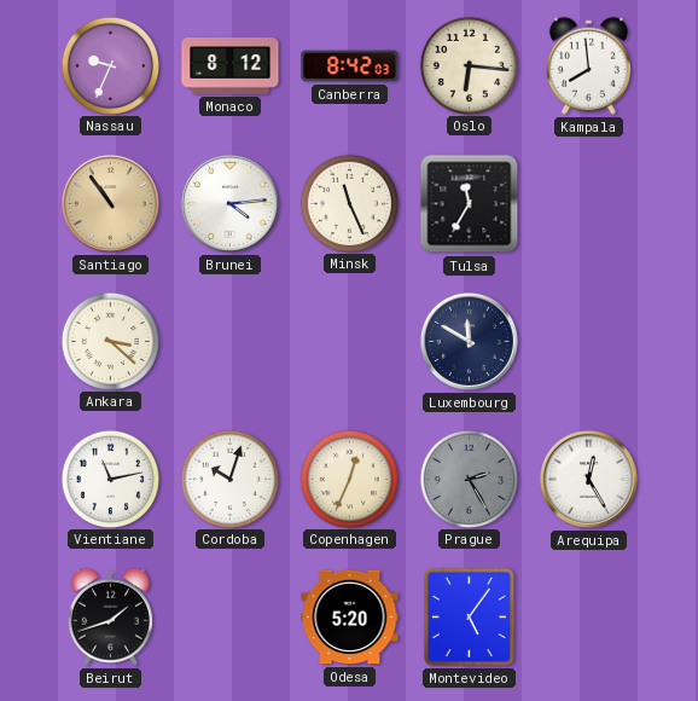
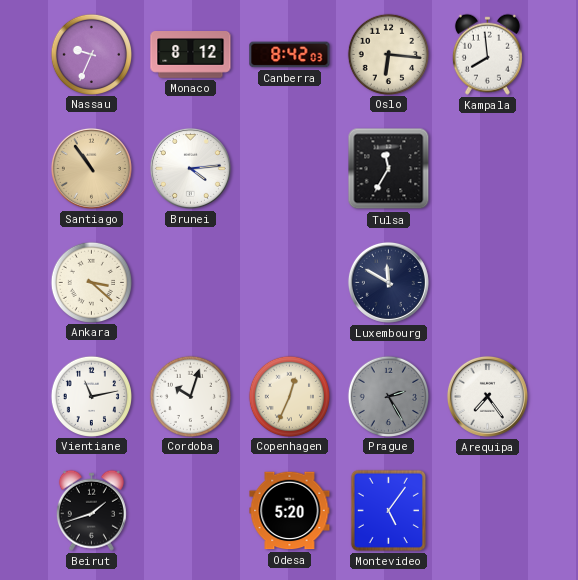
Minsk: 11:26 -> none (349, 203)
Arequipa: 12:25 -> 7:24 (487, 396)
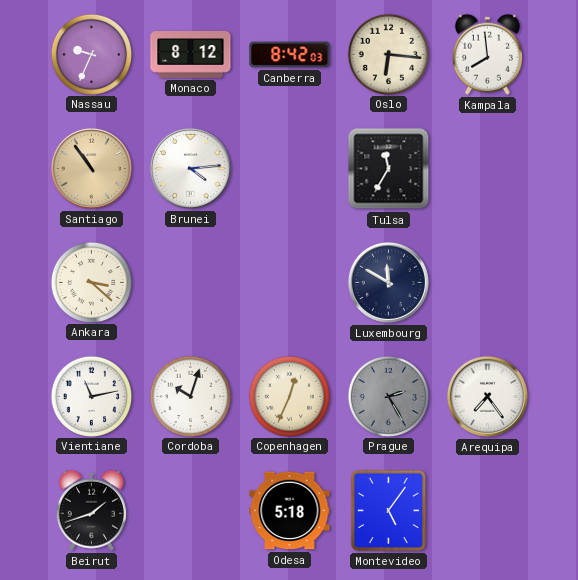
Odesa: 5:20 -> 5:18 (290, 511)
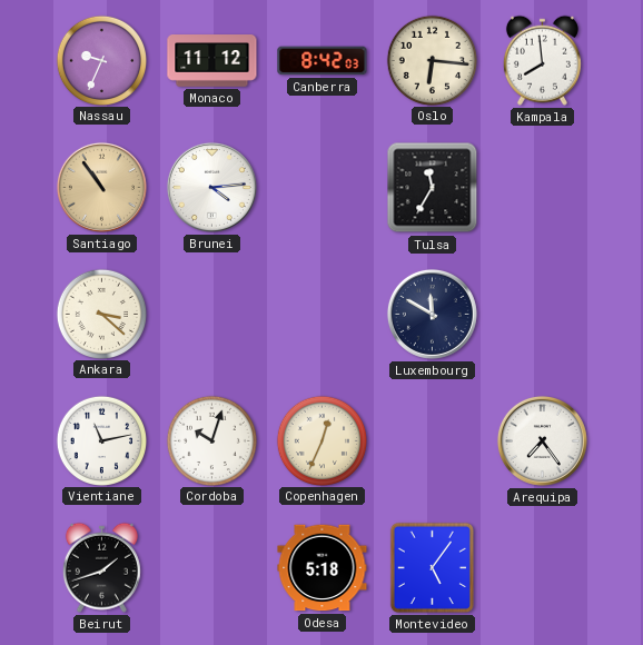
Monaco: 8:12 -> 11:12 (212, 61)
Prague: 2:25 -> none (388, 396)
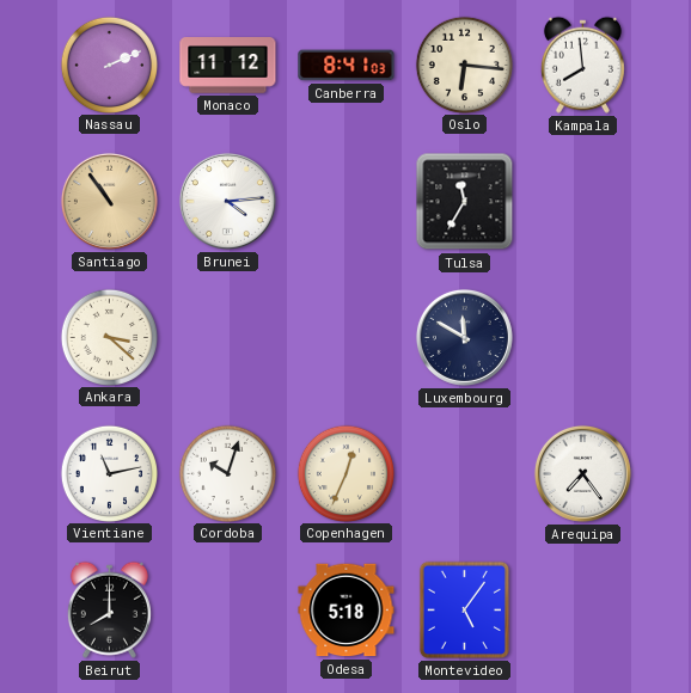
Nassau: 9:34 -> 2:11 (109, 65)
Canberra: 8:42 -> 8:41 (347, 66)
Beirut: 1:42 -> 8:00 (109, 609)
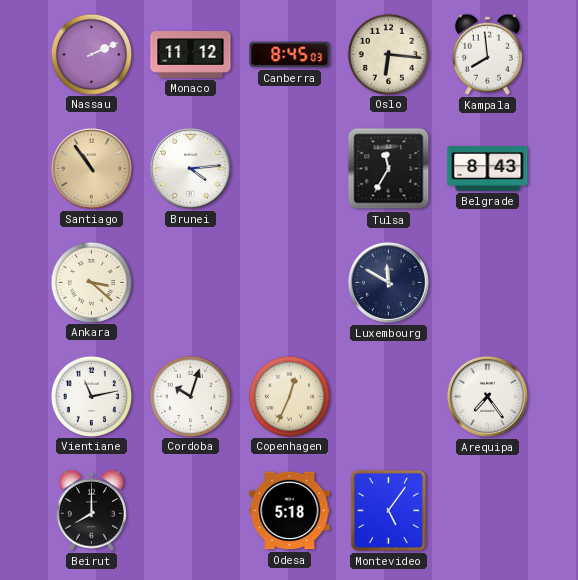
Canberra: 8:41 -> 8:45 (290, 55)
Belgrade: none -> 8:43 (488, 169)
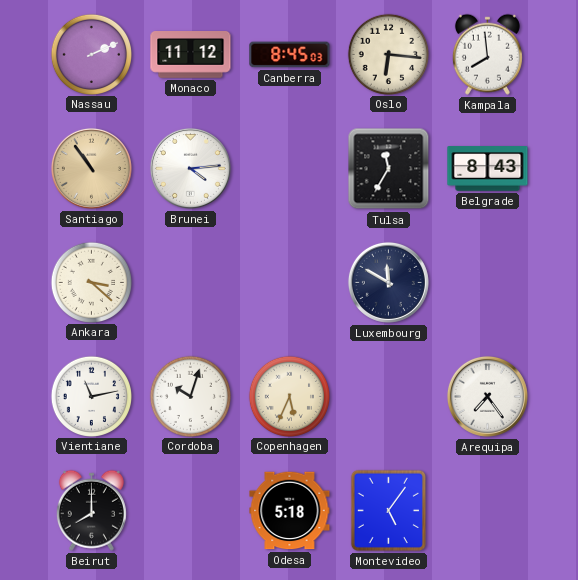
Copenhagen: 12:34 -> 5:34 (289, 396)
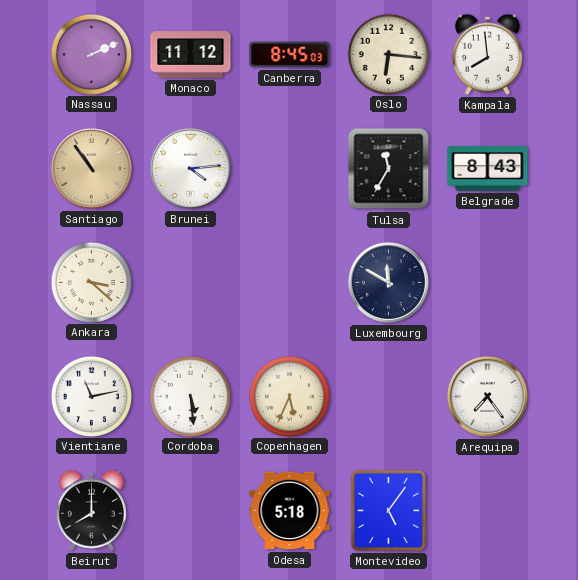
Cordoba: 10:03 -> 5:29 (190, 396)
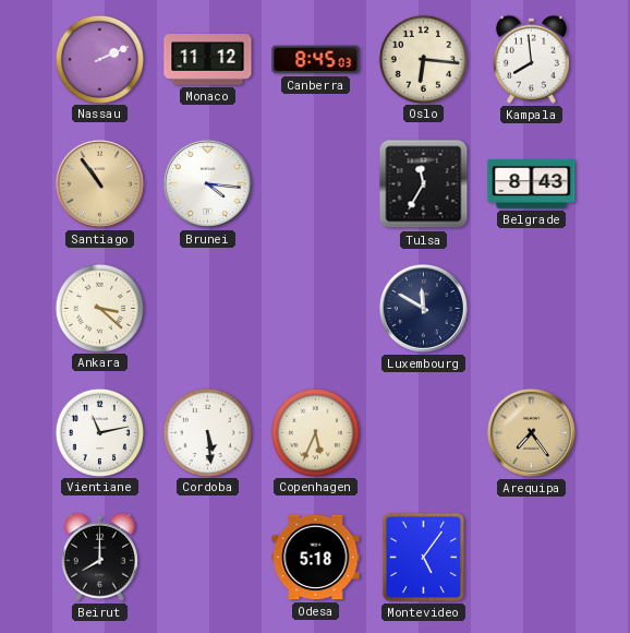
Brunei: 4:14 -> 4:16 (207, 183)
Arequipa dial: white -> champagne (531, 432)
